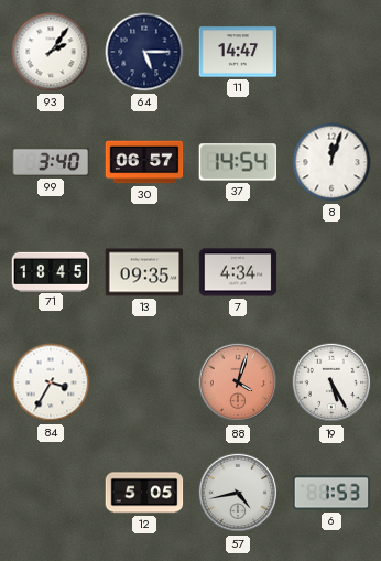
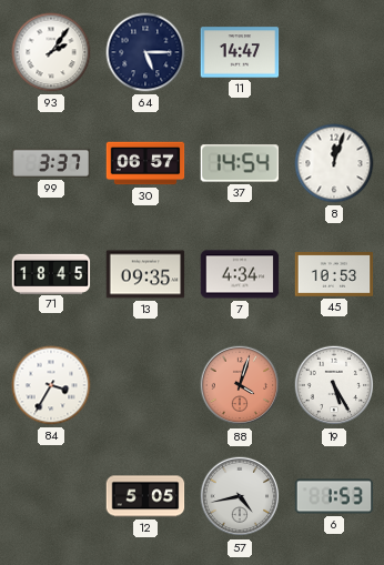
99: 3:40 -> 3:37 (51, 163)
45: none -> 10:53 (334, 274)
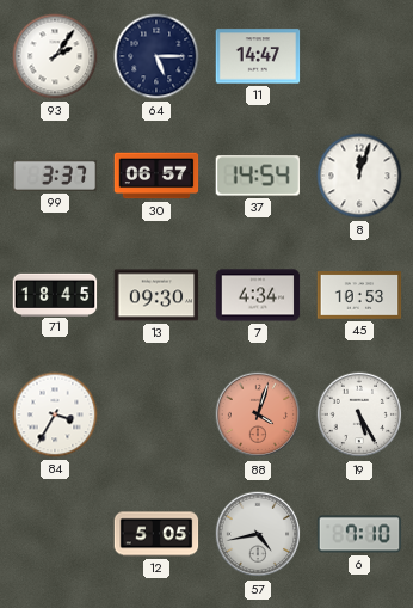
13: 09:35 -> 09:30 (156, 295)
6: 1:53 -> 7:10 (359, 534)
